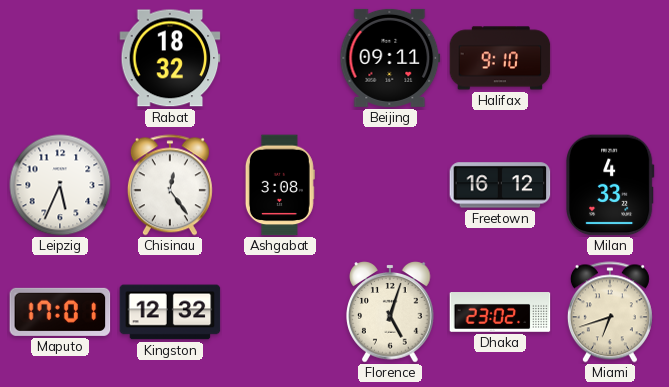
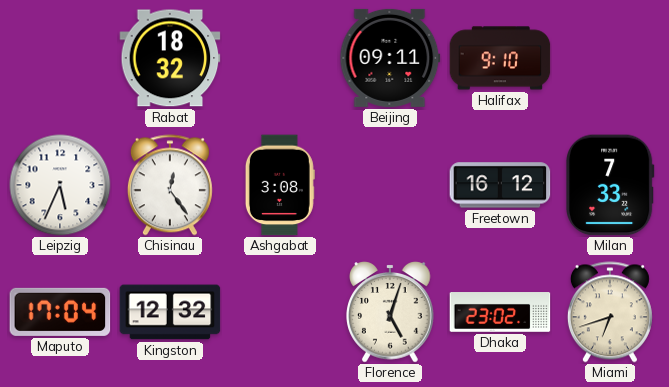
Milan: 4:33 -> 7:33 (610, 185)
Maputo: 17:01 -> 17:04 (60, 312)
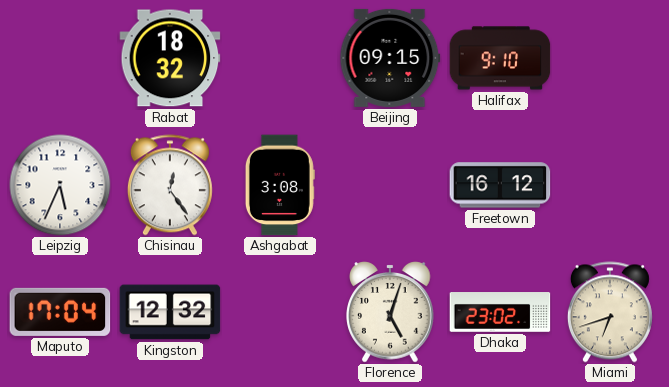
Beijing: 09:11 -> 09:15 (390, 58)
Milan: 7:33 -> none (610, 185)
